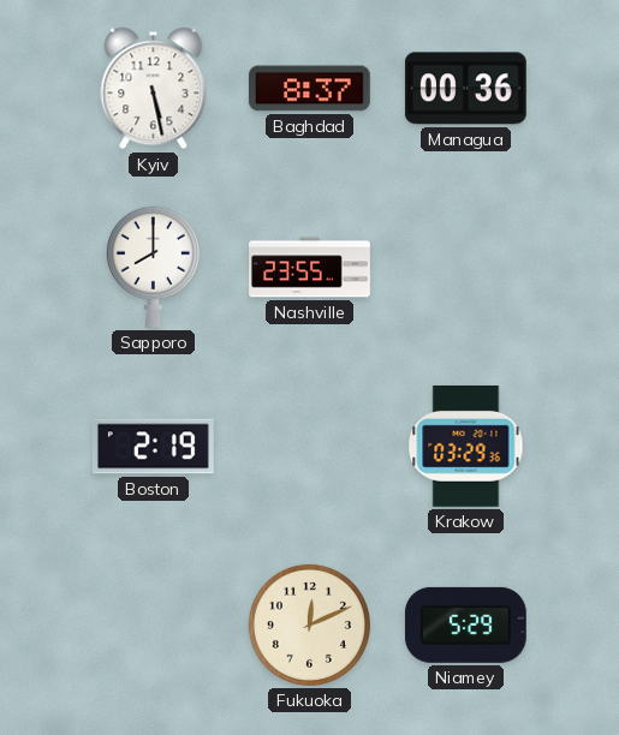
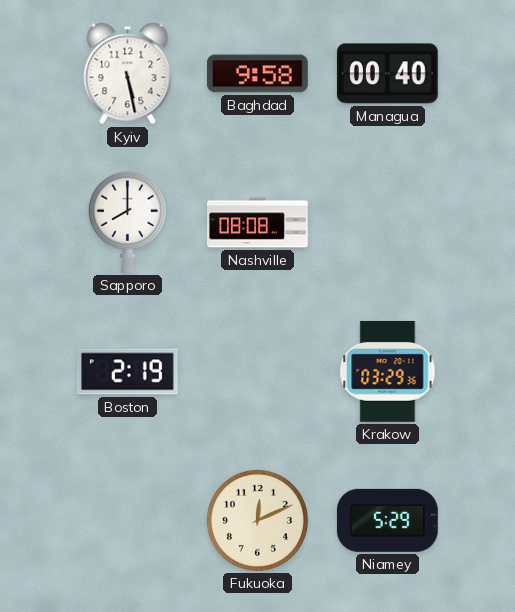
Baghdad: 8:37 -> 9:58 (257, 74)
Managua: 00:36 -> 00:40 (387, 74)
Nashville: 23:55 -> 08:08 (258, 223)
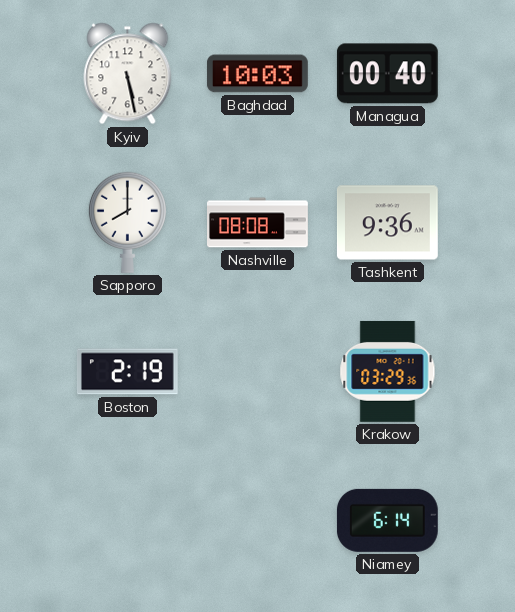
Baghdad: 9:58 -> 10:03 (257, 74)
Tashkent: none -> 9:36 (387, 223)
Fukuoka: 12:11 -> none (257, 520)
Niamey: 5:29 -> 6:14 (387, 520)
